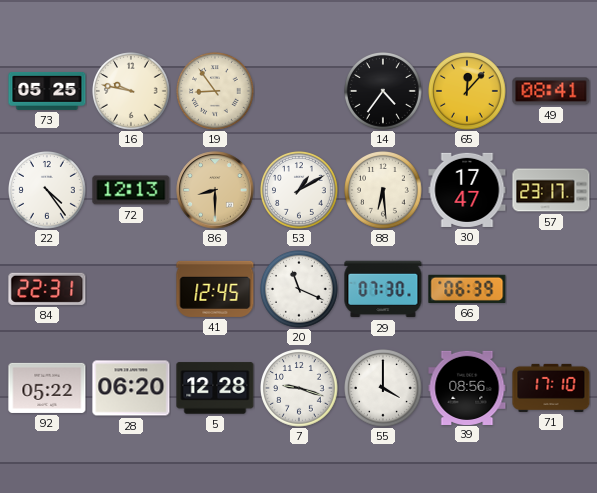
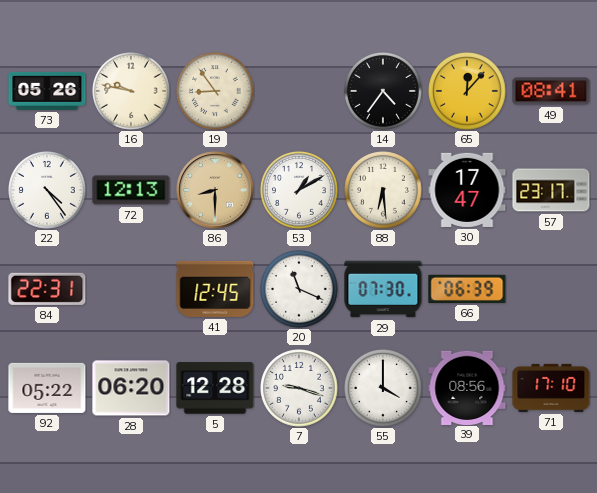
73: 05:25 -> 05:26 (47, 91)
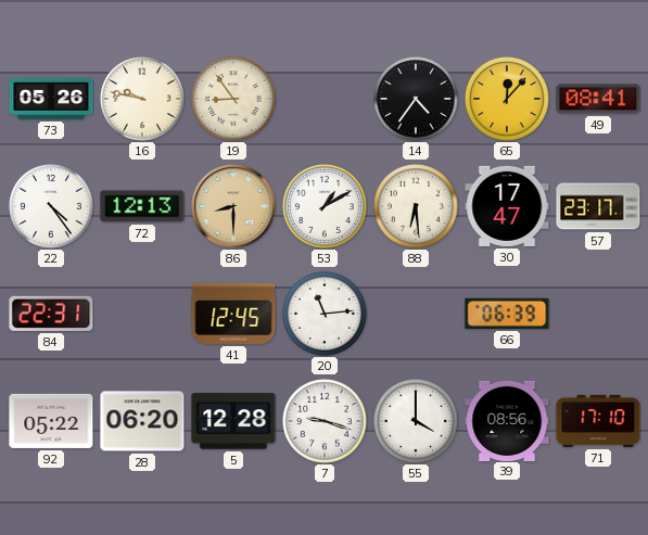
20: 11:19 -> 11:14 (326, 315)
29: 07:30 -> none (383, 289)
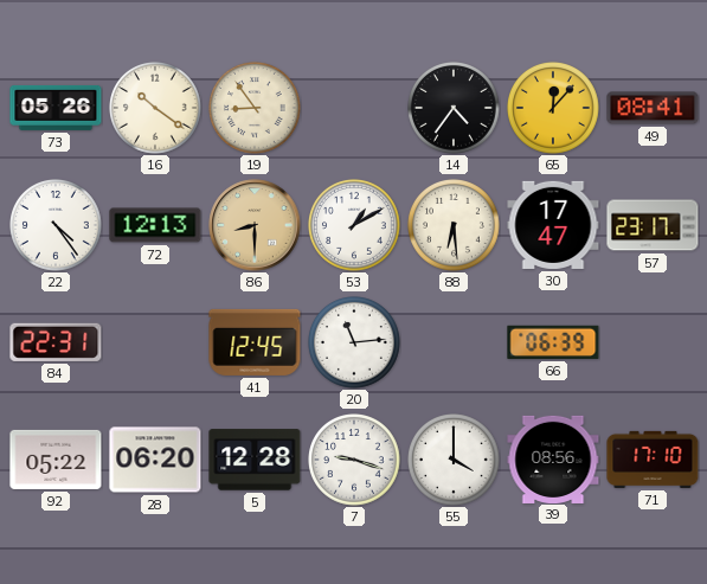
16: 9:47 -> 10:21 (156, 109)
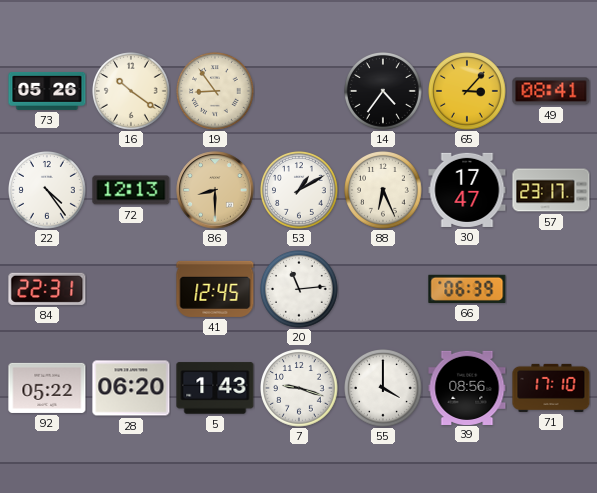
65: 12:07 -> 3:07 (468, 92)
88: 6:29 -> 6:26 (384, 191)
5: 12:28 -> 1:43 (215, 388)
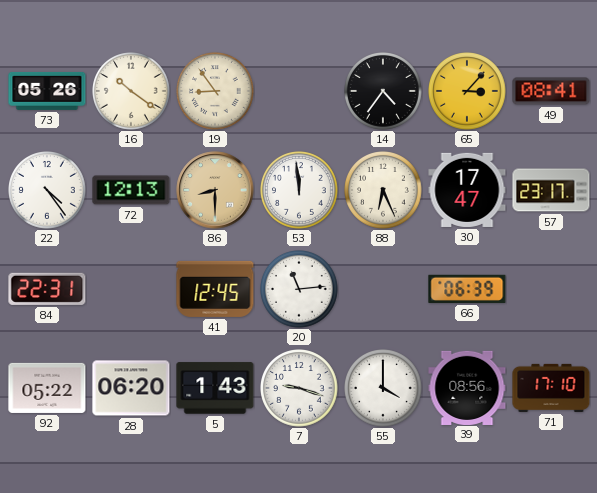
53: 1:10 -> 11:59 (300, 191)
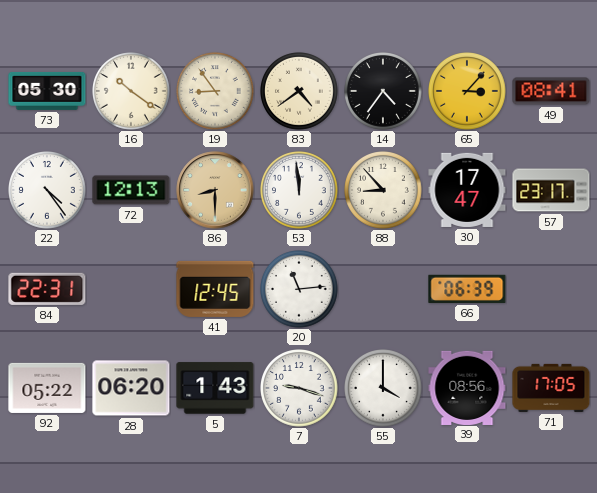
73: 05:26 -> 05:30 (47, 91)
83: none -> 4:39 (300, 92)
88: 6:26 -> 8:53 (384, 191)
71: 17:10 -> 17:05 (551, 388)
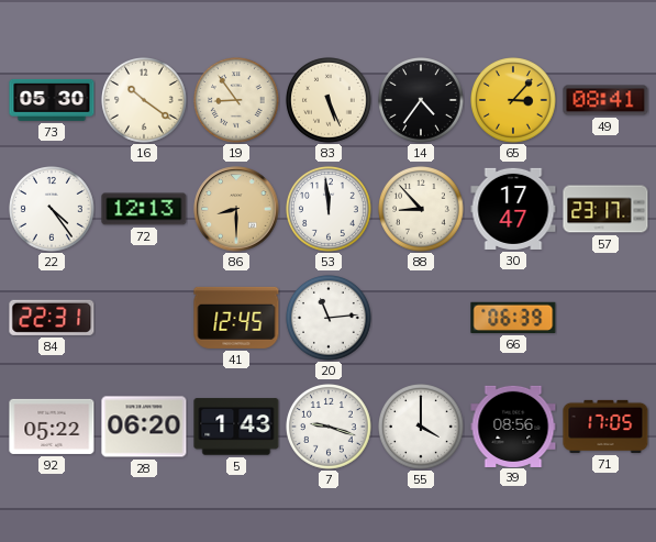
83: 4:39 -> 5:26 (330, 101)
